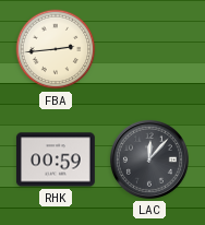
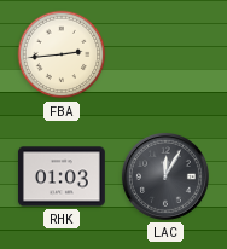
RHK: 00:59 -> 01:03 (62, 176)
LAC: 12:07 -> 12:05 (165, 176)
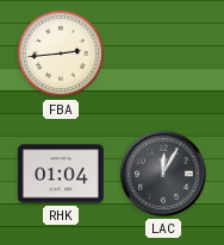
RHK: 01:03 -> 01:04 (61, 174)
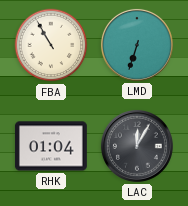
FBA: 2:44 -> 10:55 (51, 45)
LMD: none -> 6:33 (137, 45)
